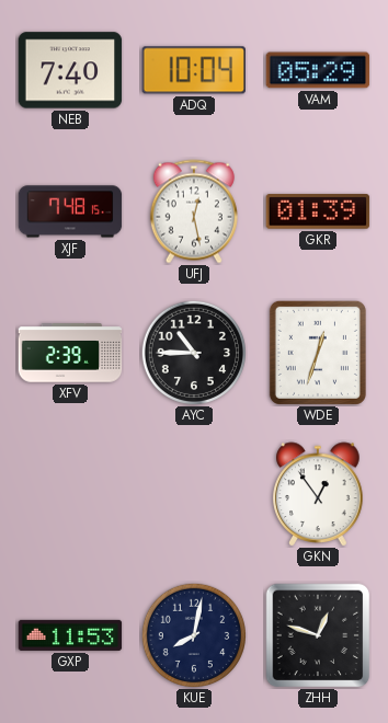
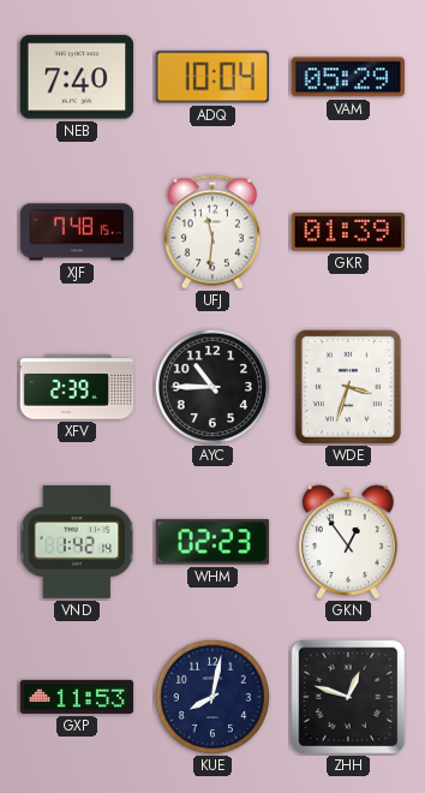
UFJ: 12:28 -> 11:31 (212, 232)
WDE: 12:33 -> 3:33 (348, 387)
VND: none -> 1:42 (77, 542)
WHM: none -> 02:23 (212, 542)
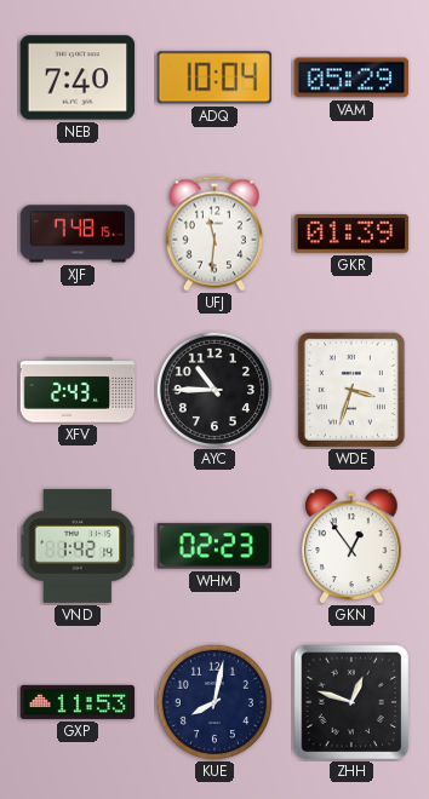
XFV: 2:39 -> 2:43 (78, 390)
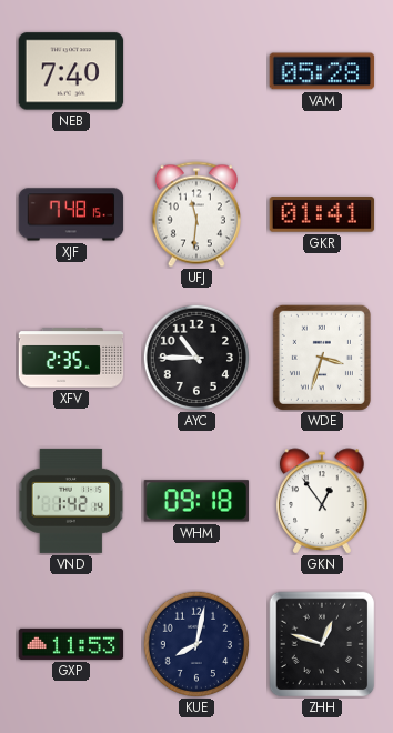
ADQ: 10:04 -> none (213, 77)
VAM: 05:29 -> 05:28 (322, 71)
GKR: 01:39 -> 01:41 (322, 214)
XFV: 2:43 -> 2:35 (71, 358)
WHM: 02:23 -> 09:18 (196, 501)
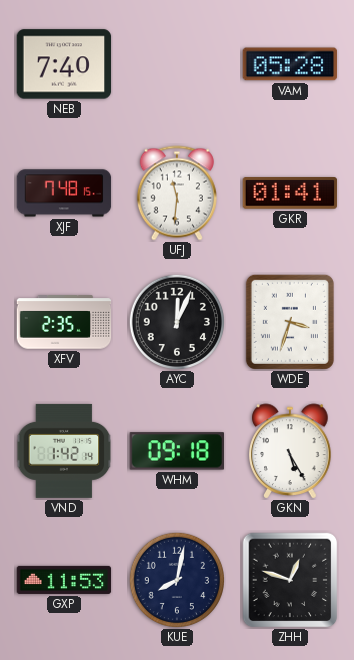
AYC: 10:45 -> 12:04 (176, 321)
GKN: 12:54 -> 5:25 (290, 451)
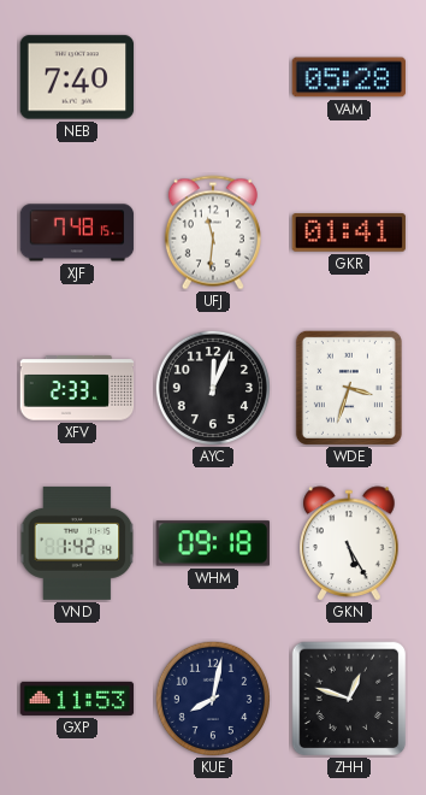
XFV: 2:35 -> 2:33 (77, 388)
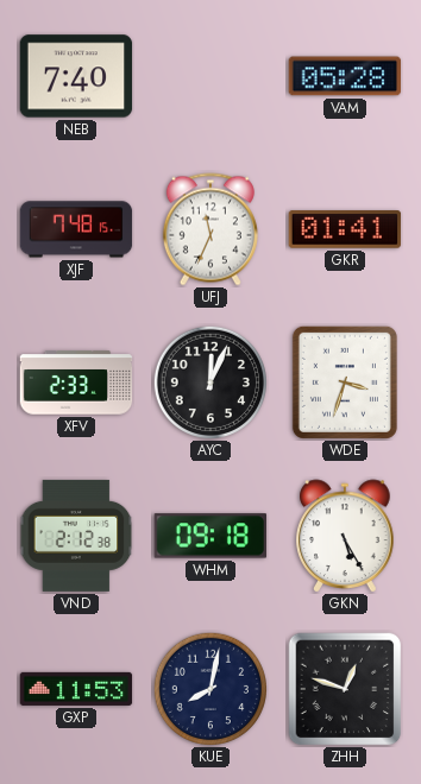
UFJ: 11:31 -> 11:34 (211, 229)
VND: 1:42 -> 2:12 (76, 536)
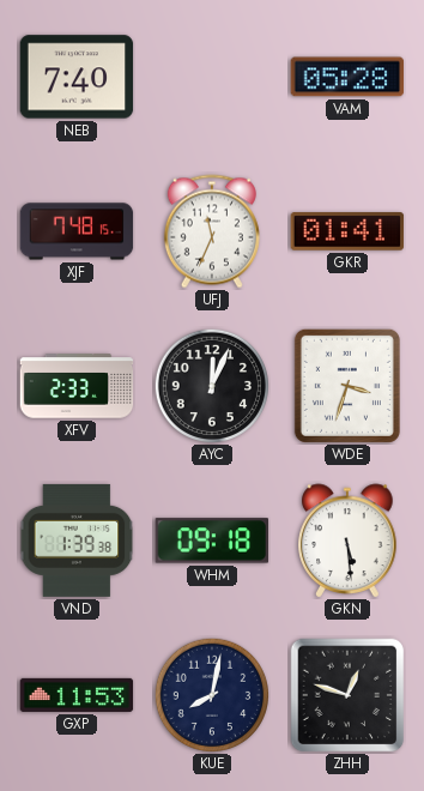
VND: 2:12 -> 1:39 (77, 541)
GKN: 5:25 -> 5:29 (347, 541)
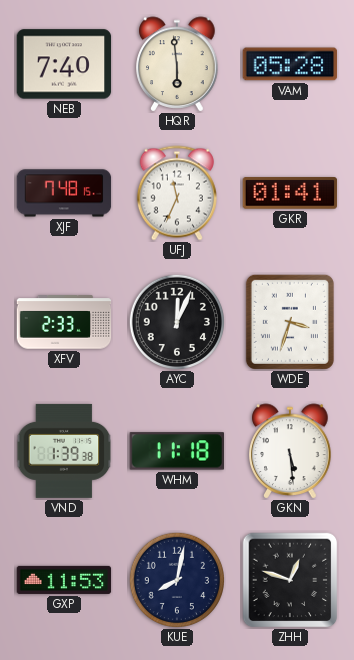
HQR: none -> 5:59 (177, 64)
WHM: 09:18 -> 11:18 (177, 451)
